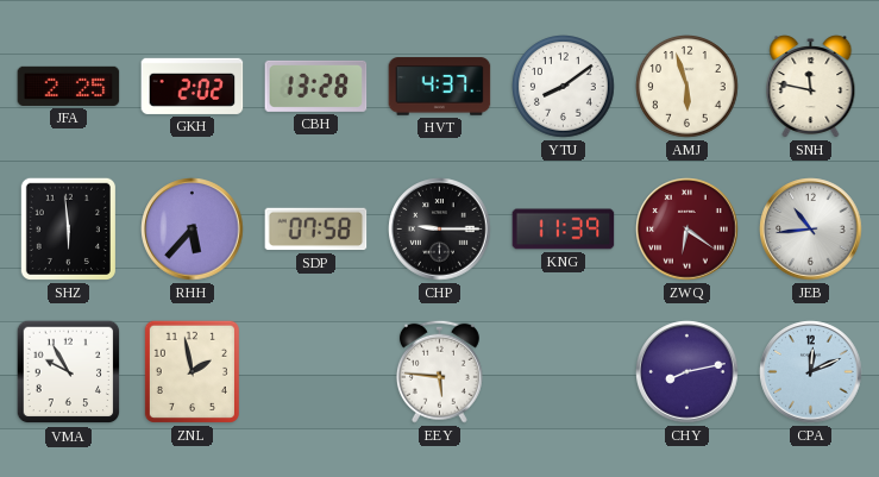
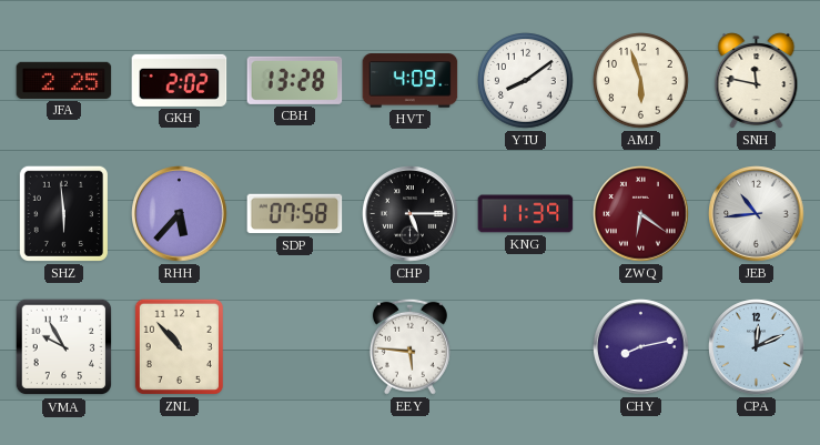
HVT: 4:37 -> 4:09 (411, 81)
CHP: 9:15 -> 5:15 (411, 214)
ZNL: 1:58 -> 10:53 (179, 346)
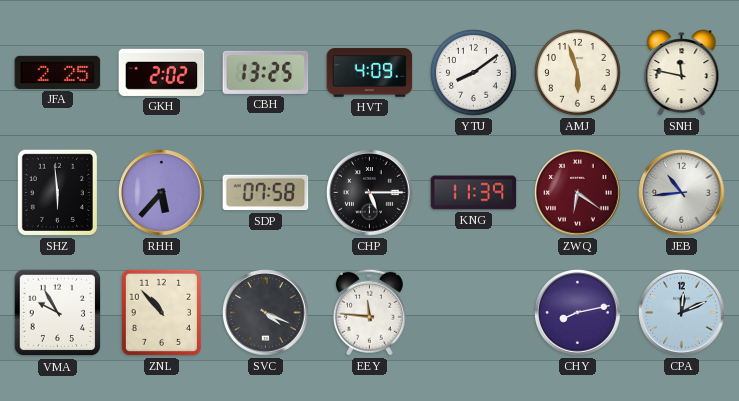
CBH: 13:28 -> 13:25 (266, 72)
SVC: none -> 4:19 (266, 313)
EEY: 5:46 -> 11:46 (369, 312)
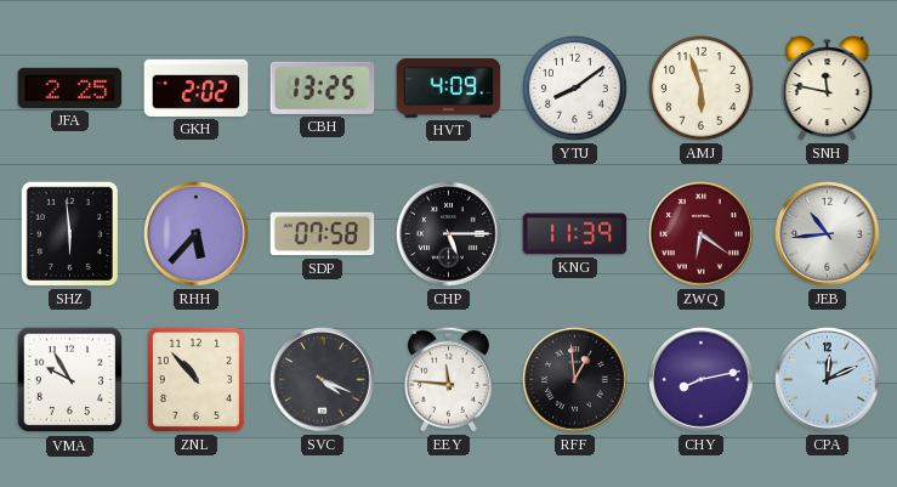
RFF: none -> 12:59 (575, 380)
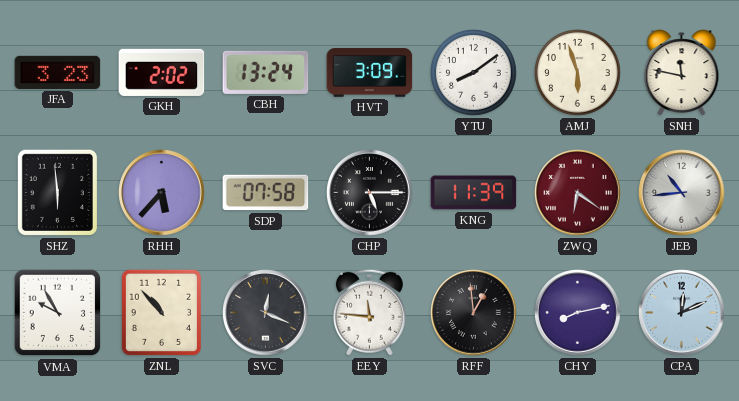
JFA: 2:25 -> 3:23 (58, 72)
CBH: 13:25 -> 13:24 (266, 72)
HVT: 4:09 -> 3:09 (370, 73)
SVC: 4:19 -> 12:19 (266, 313)
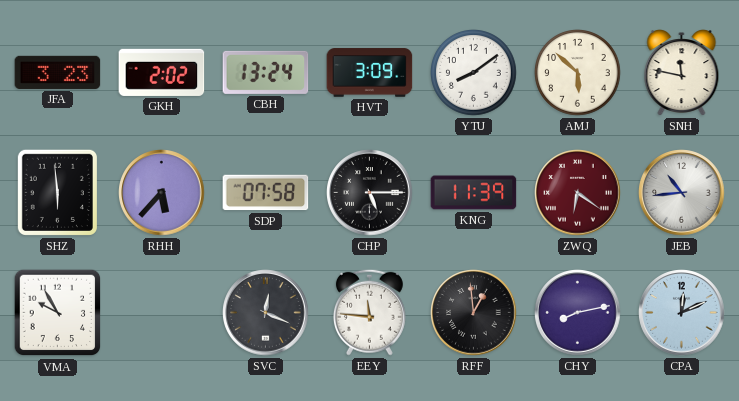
AMJ: 5:57 -> 5:52 (578, 73)
ZNL: 10:53 -> none (161, 312)
